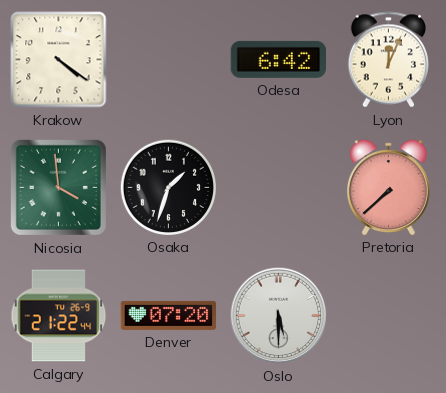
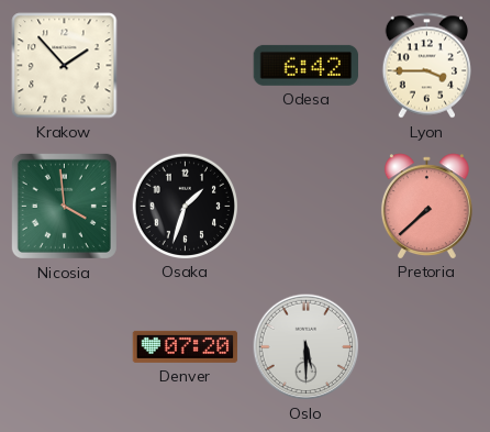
Krakow: 4:21 -> 1:53 (65, 66)
Lyon: 12:04 -> 3:45 (426, 66)
Calgary: 21:22 -> none (59, 316)
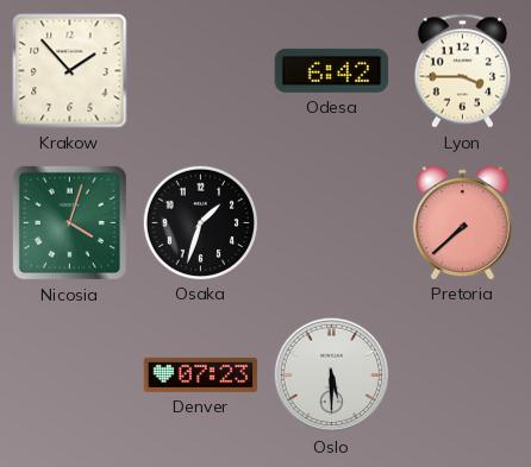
Nicosia: 3:59 -> 4:03 (69, 222)
Denver: 07:20 -> 07:23 (201, 374)
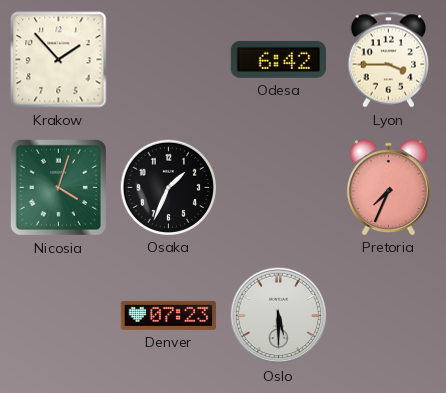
Osaka: 1:33 -> 1:34 (168, 187)
Pretoria: 7:38 -> 7:34 (388, 187)
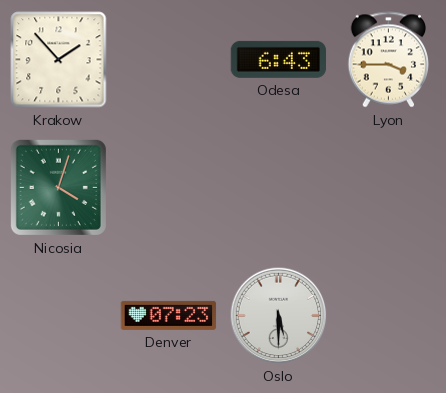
Odesa: 6:42 -> 6:43 (279, 59)
Osaka: 1:34 -> none (168, 187)
Pretoria: 7:34 -> none (388, 187)
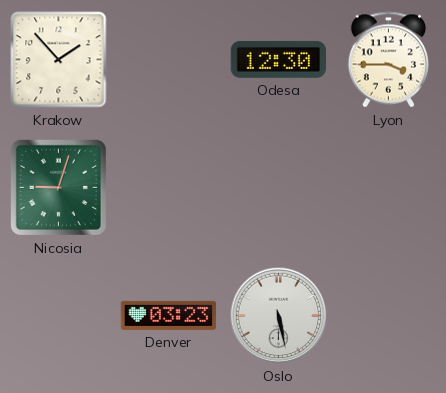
Odesa: 6:43 -> 12:30 (279, 59)
Nicosia: 4:03 -> 9:03 (58, 187)
Denver: 07:23 -> 03:23 (169, 315)
Oslo: 5:30 -> 5:28 (279, 316)
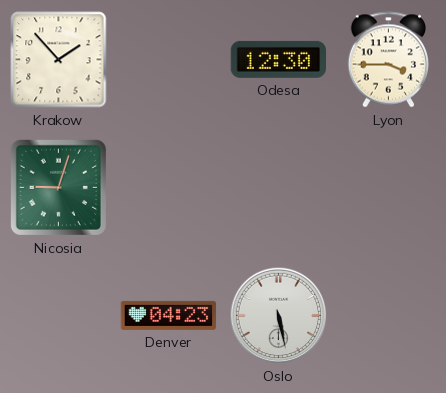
Denver: 03:23 -> 04:23 (169, 315)
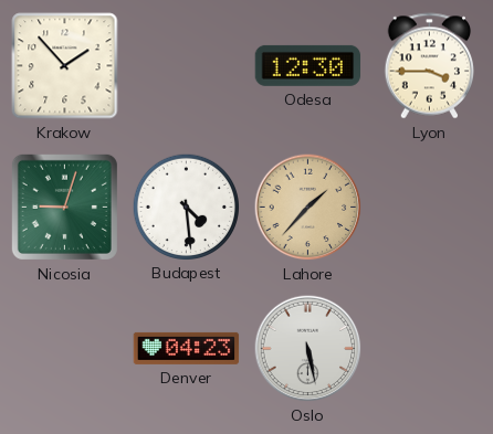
Budapest: none -> 4:29 (186, 207)
Lahore: none -> 1:37 (308, 208)
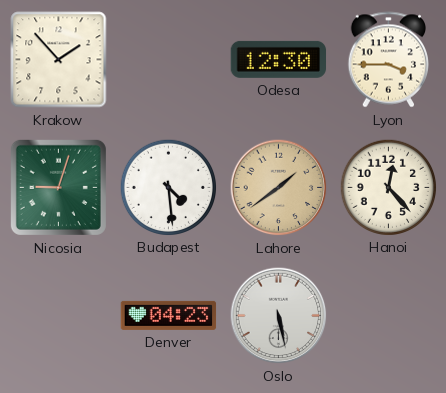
Lahore: 1:37 -> 1:39 (279, 188)
Hanoi: none -> 12:23 (388, 187)
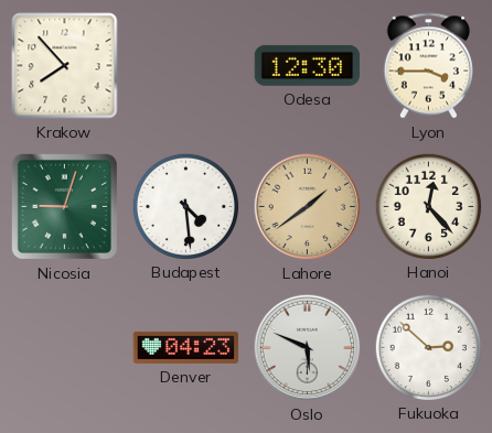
Krakow: 1:53 -> 7:53 (65, 66)
Oslo: 5:28 -> 5:49 (308, 348)
Fukuoka: none -> 2:52 (428, 347)
